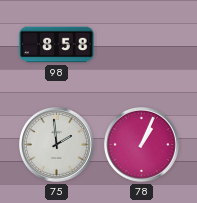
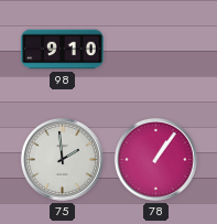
98: 8:58 -> 9:10 (63, 50)
78: 1:04 -> 1:06 (155, 159)
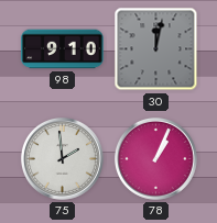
30: none -> 12:02 (156, 49)
78: 1:06 -> 1:04 (155, 158)
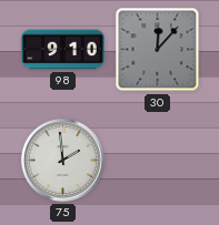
30: 12:02 -> 12:07 (158, 50)
78: 1:04 -> none (155, 158)
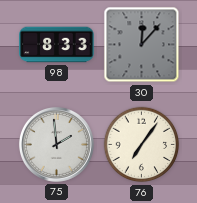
98: 9:10 -> 8:33 (57, 45)
76: none -> 7:06 (142, 145)
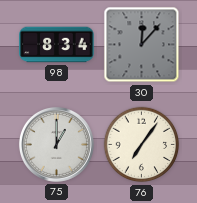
98: 8:33 -> 8:34 (57, 45)
75: 1:59 -> 1:00 (56, 144)
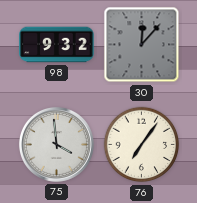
98: 8:34 -> 9:32 (57, 45)
75: 1:00 -> 3:59 (56, 144)
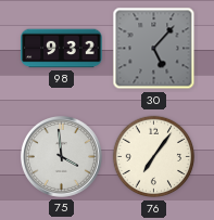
30: 12:07 -> 5:07 (154, 49)
